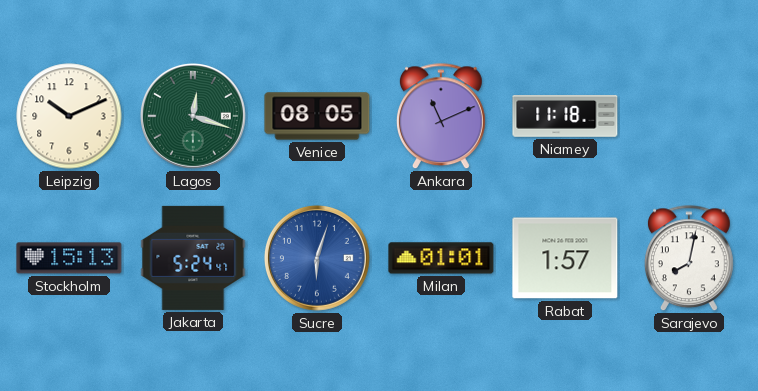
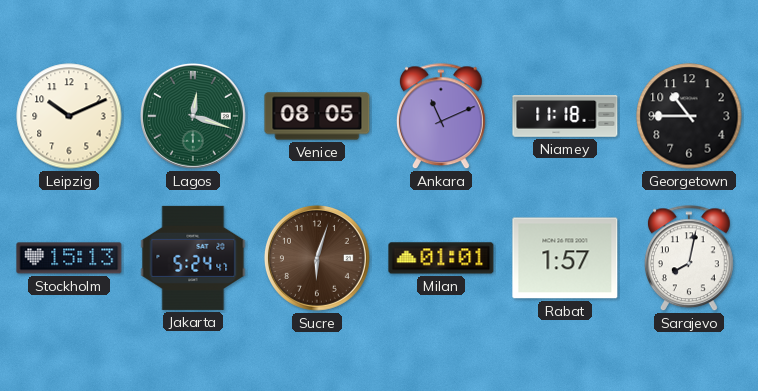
Georgetown: none -> 10:45 (689, 116)
Sucre dial: blue -> brown (317, 258)
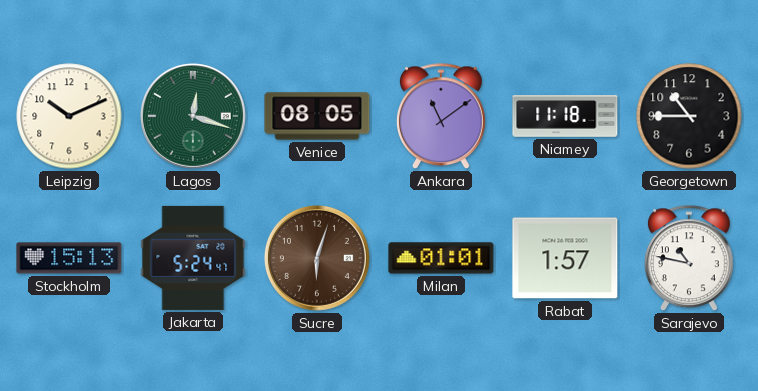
Ankara: 11:11 -> 11:09 (441, 117)
Sarajevo: 8:02 -> 10:47 (689, 259)
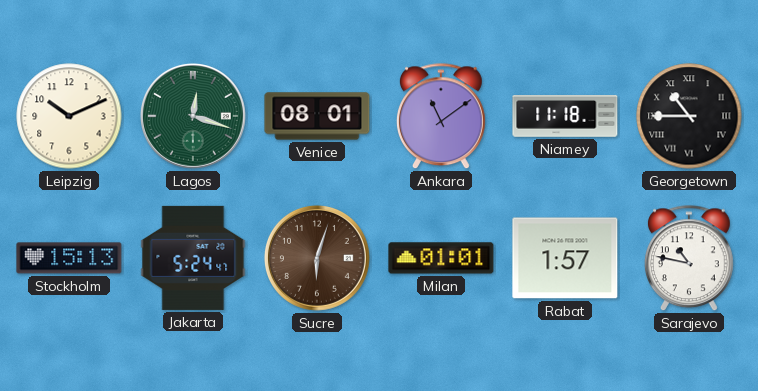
Venice: 08:05 -> 08:01 (317, 116)
Georgetown numerals: Arabic -> Roman (689, 116)
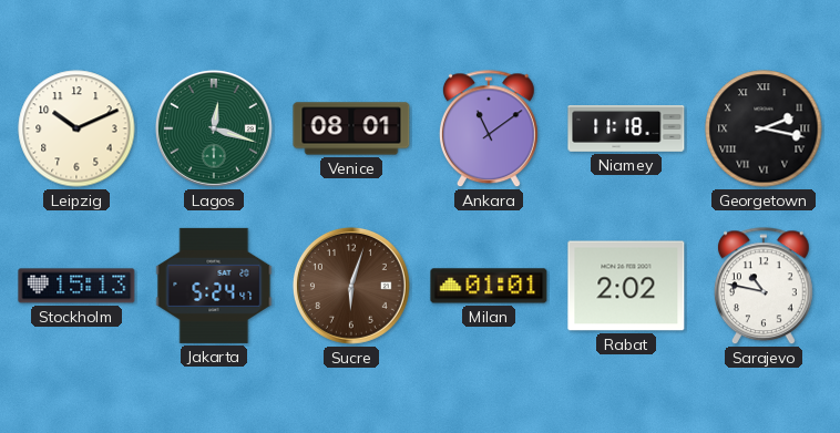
Georgetown: 10:45 -> 2:17 (764, 128)
Rabat: 1:57 -> 2:02 (626, 286)
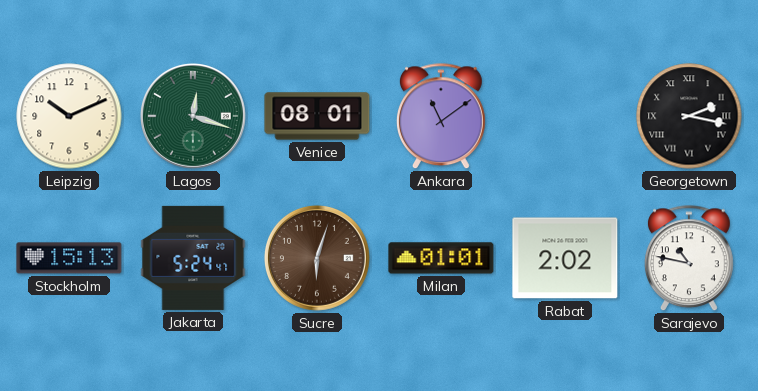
Niamey: 11:18 -> none (626, 130)
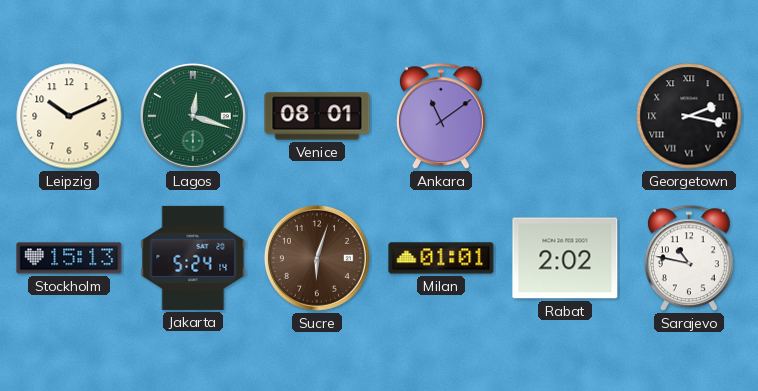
Jakarta: 5:24:47 -> 5:24:14 (193, 258)
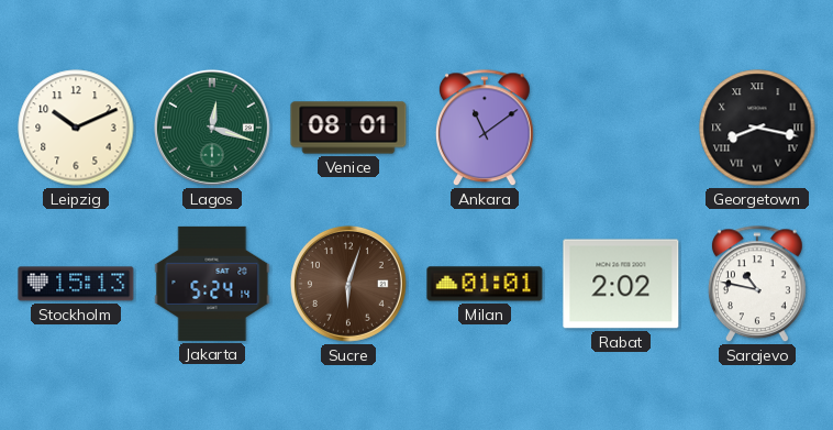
Georgetown: 2:17 -> 8:17 (757, 128)
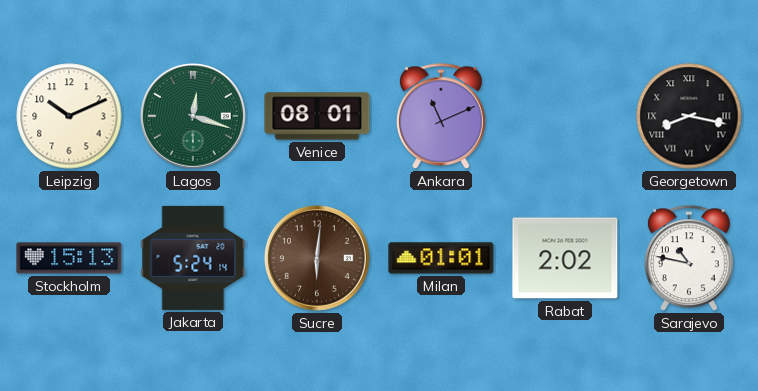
Ankara: 11:09 -> 11:11 (441, 117)
Sucre: 6:03 -> 6:01 (317, 258)
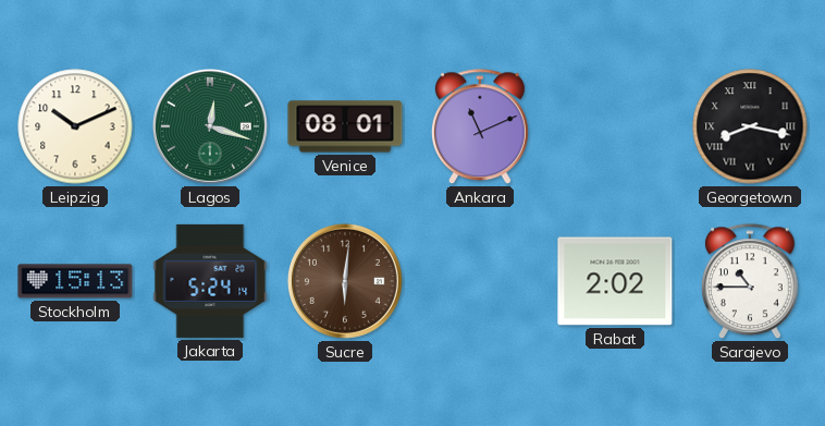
Milan: 01:01 -> none (441, 258)
Sarajevo: 10:47 -> 10:45 (750, 282)
